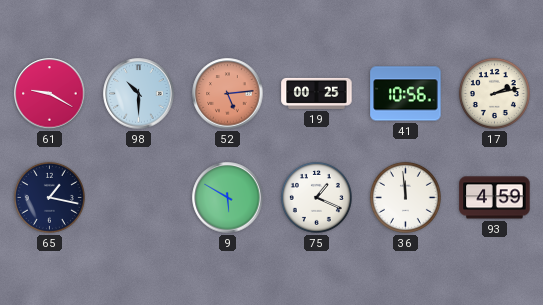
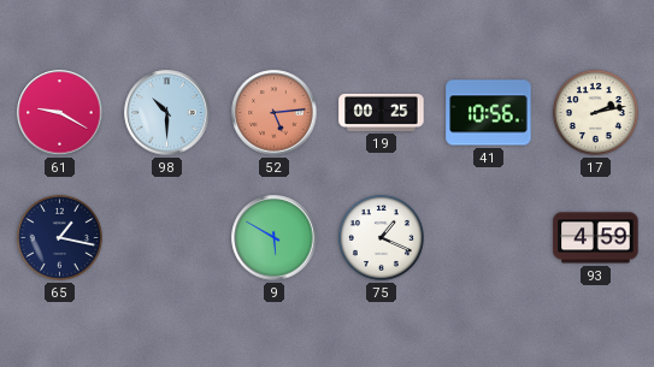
36: 11:59 -> none (405, 197)
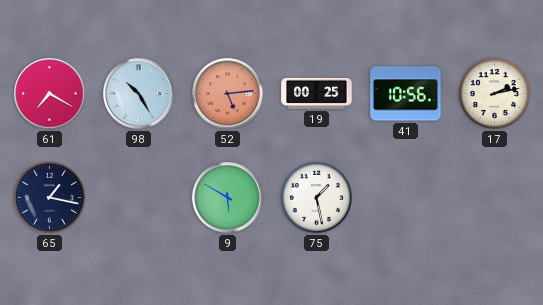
61: 9:20 -> 7:20 (50, 94)
98: 10:30 -> 10:25 (139, 94)
75: 1:19 -> 1:28 (316, 197)
93: 4:59 -> none (596, 238)
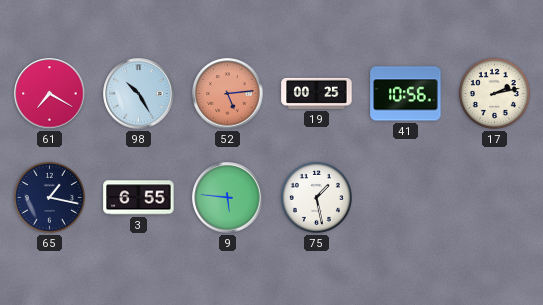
3: none -> 6:55 (139, 198)
9: 5:50 -> 5:46 (228, 198)
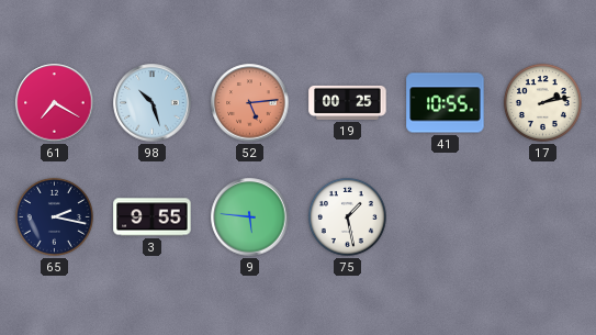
98: 10:25 -> 10:27 (153, 103)
41: 10:56 -> 10:55 (446, 103)
65: 1:17 -> 2:17 (54, 216)
3: 6:55 -> 9:55 (153, 217)
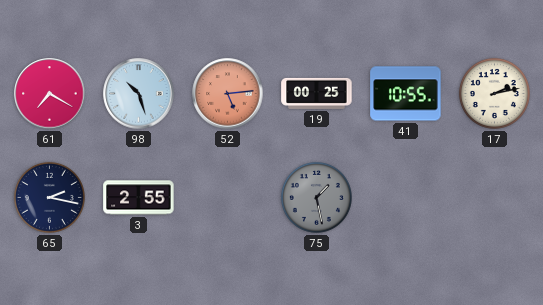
3: 9:55 -> 2:55 (139, 198)
9: 5:46 -> none (250, 217)
75 dial: white -> grey (316, 197)
